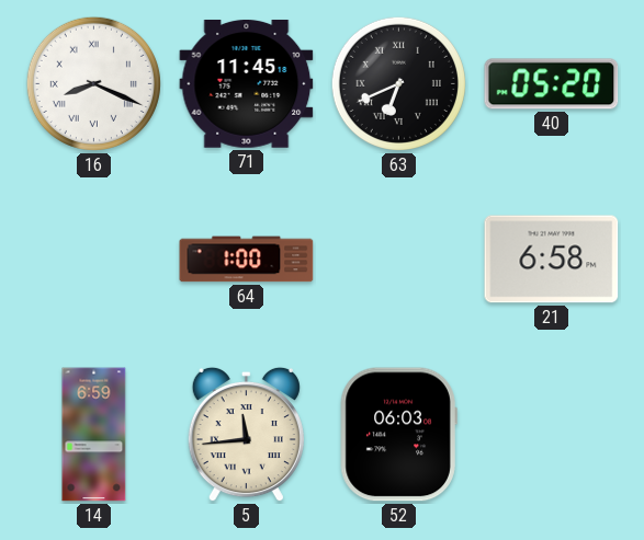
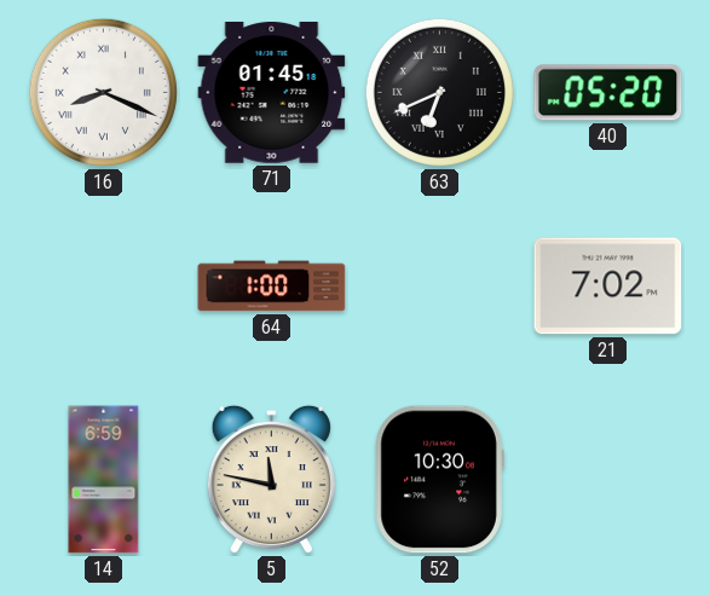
71: 11:45 -> 01:45 (272, 92)
21: 6:58 -> 7:02 (608, 287)
5: 11:44 -> 11:47 (271, 480)
52: 06:03 -> 10:30 (439, 480)
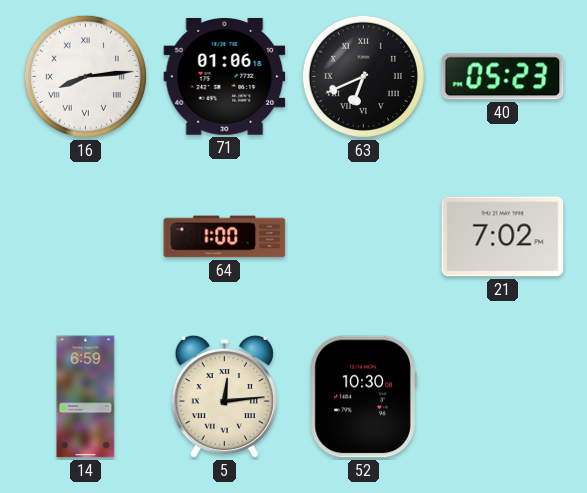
16: 8:19 -> 8:14 (85, 76)
71: 01:45 -> 01:06 (225, 76)
40: 05:20 -> 05:23 (503, 77)
5: 11:47 -> 12:14 (224, 397)
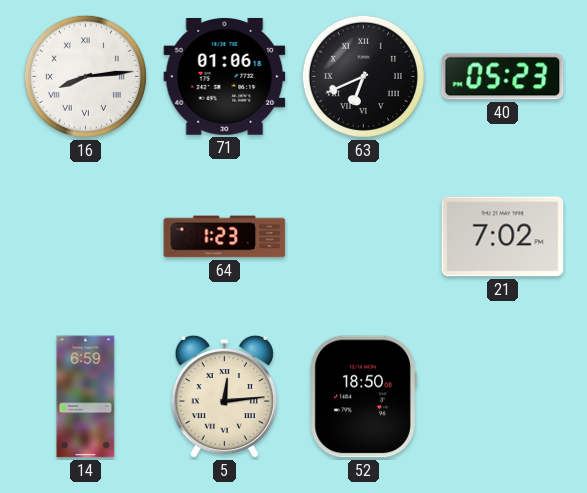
64: 1:00 -> 1:23 (225, 237)
52: 10:30 -> 18:50 (363, 397)
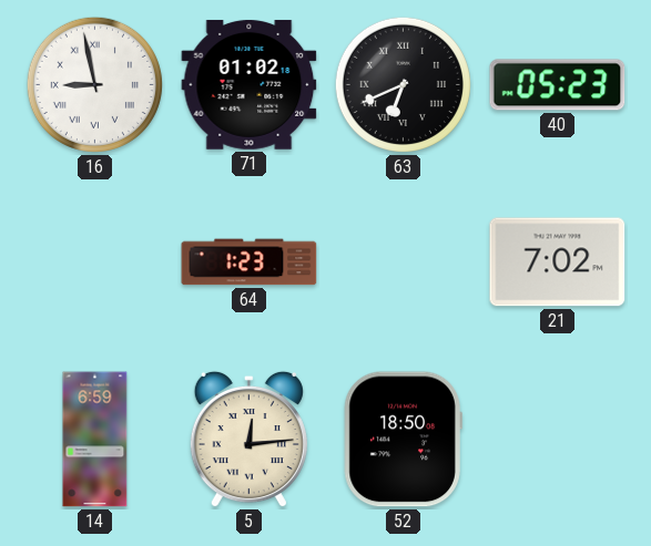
16: 8:14 -> 8:58 (94, 84)
71: 01:06 -> 01:02 (250, 84)
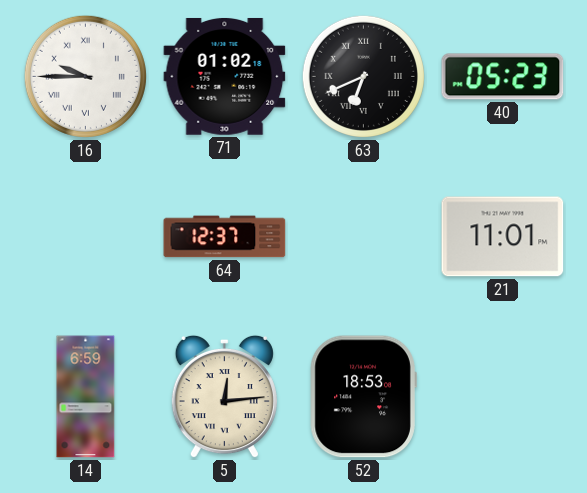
16: 8:58 -> 9:45 (85, 76)
64: 1:23 -> 12:37 (225, 237)
21: 7:02 -> 11:01 (503, 237)
52: 18:50 -> 18:53 (363, 397)
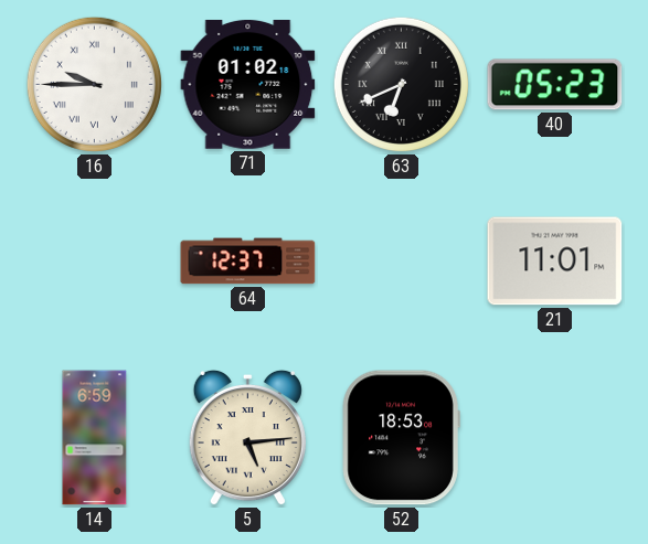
5: 12:14 -> 5:14 (247, 438)
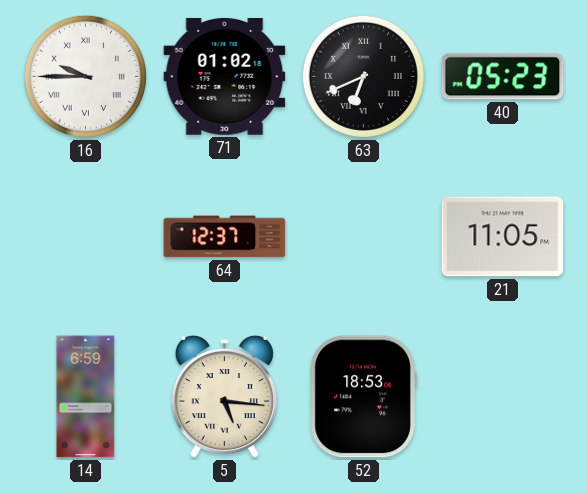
21: 11:01 -> 11:05 (503, 237)
5: 5:14 -> 5:16 (224, 397)
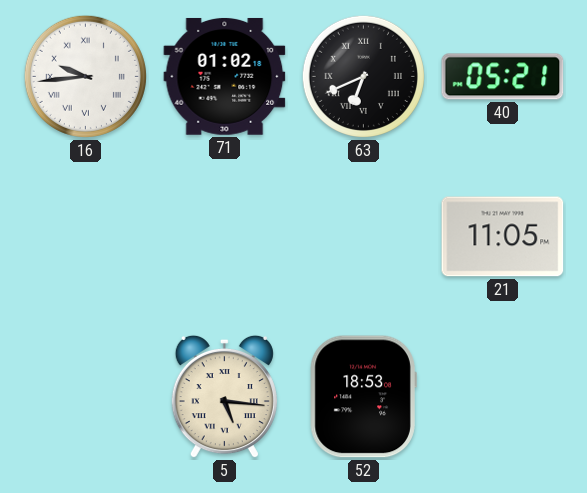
16: 9:45 -> 9:44 (85, 76)
40: 05:23 -> 05:21 (503, 77)
64: 12:37 -> none (225, 237)
14: 6:59 -> none (86, 397)
